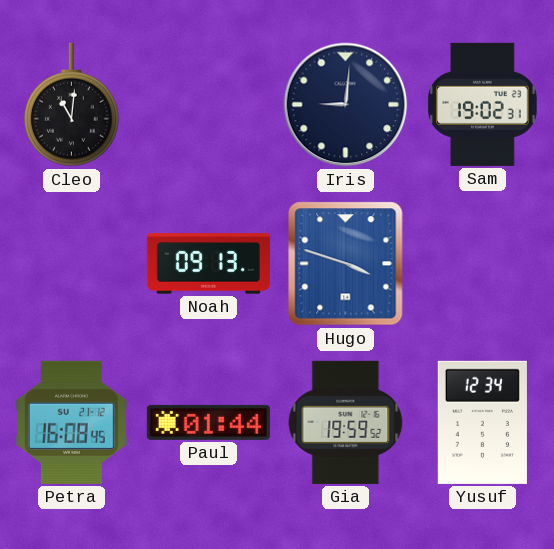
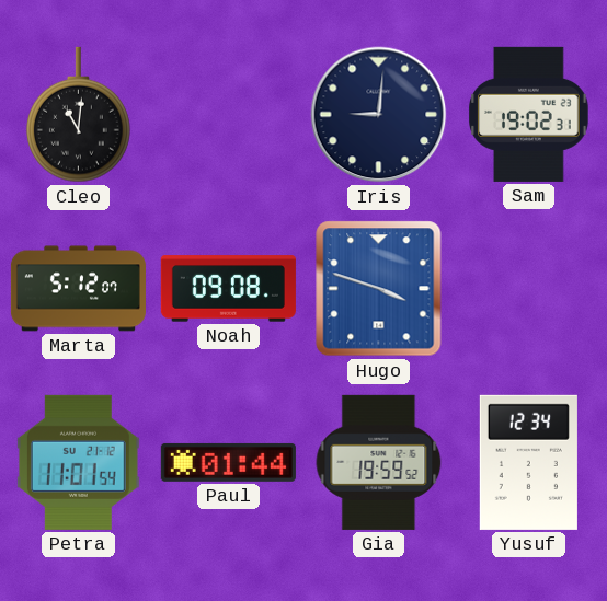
Marta: none -> 5:12 (78, 289)
Noah: 09:13 -> 09:08 (228, 289)
Petra: 16:08 -> 11:01 (78, 462)
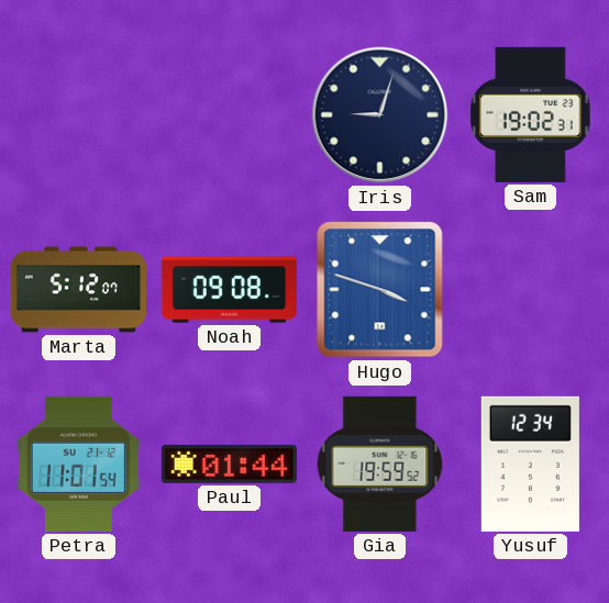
Cleo: 11:01 -> none (78, 115)
Iris: 9:01 -> 9:03 (380, 115)
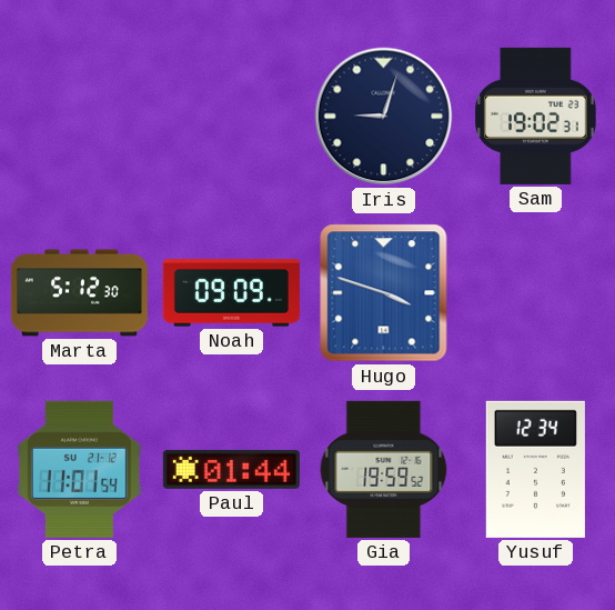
Marta: 5:12:07 -> 5:12:30 (79, 293)
Noah: 09:08 -> 09:09 (231, 293)
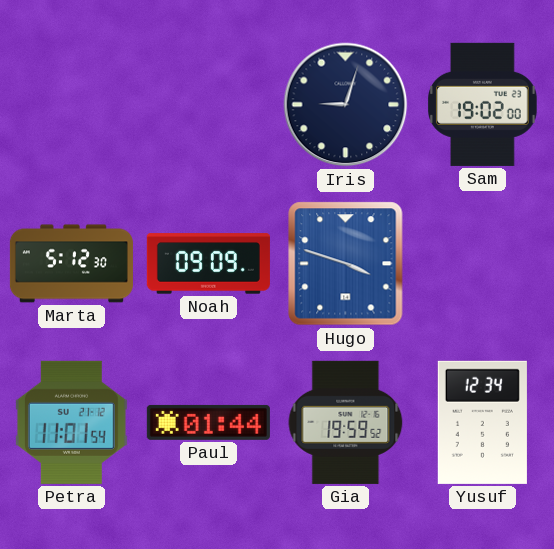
Sam: 19:02:31 -> 19:02:00 (483, 104)
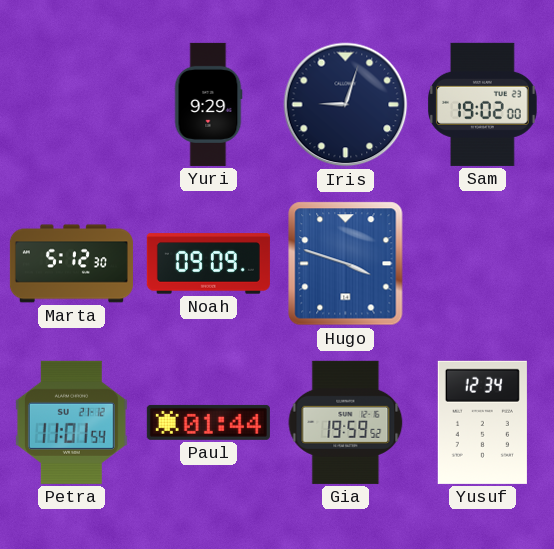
Yuri: none -> 9:29 (208, 104)
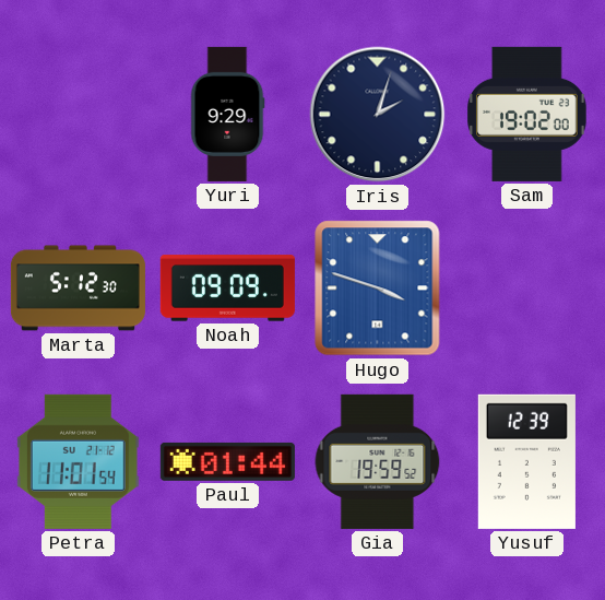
Iris: 9:03 -> 2:03 (378, 115)
Yusuf: 12:34 -> 12:39 (526, 461)
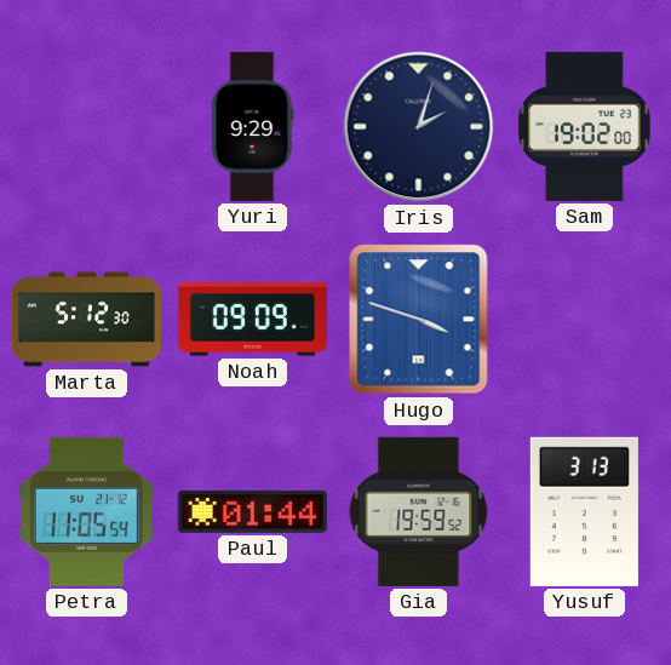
Petra: 11:01 -> 11:05 (86, 511)
Yusuf: 12:39 -> 3:13 (584, 511)
